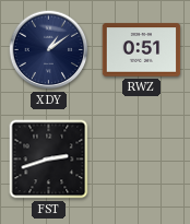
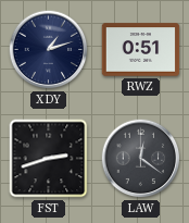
XDY: 1:09 -> 1:12 (49, 50)
LAW: none -> 12:21 (141, 159)
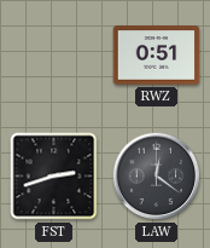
XDY: 1:12 -> none (49, 50)
